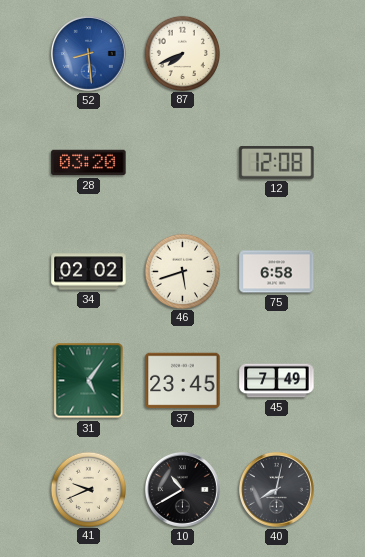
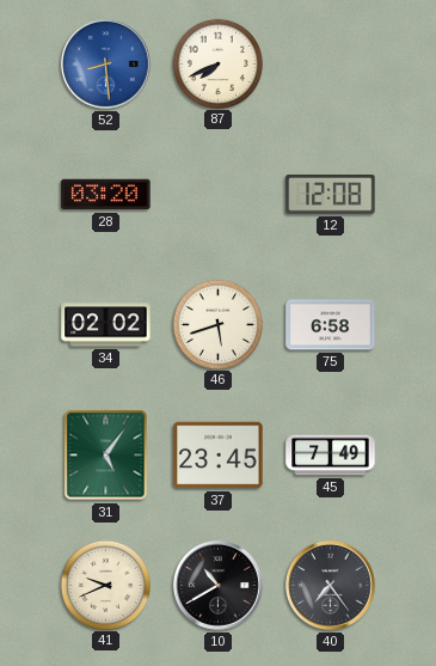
40: 8:02 -> 7:24 (331, 586)
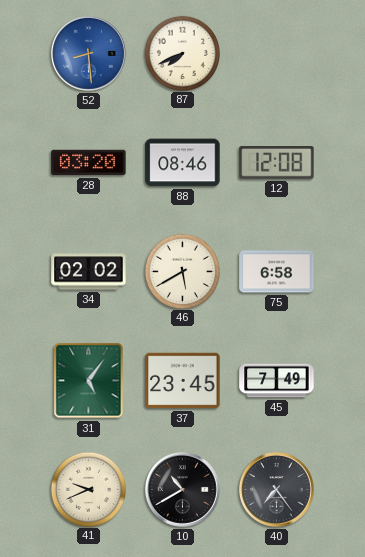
88: none -> 08:46 (183, 163)
46: 5:42 -> 5:40 (182, 271)
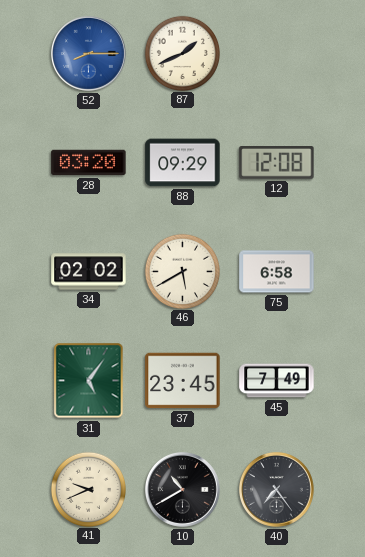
52: 8:29 -> 8:15 (89, 54)
87: 7:41 -> 1:41 (182, 53)
88: 08:46 -> 09:29 (183, 163)
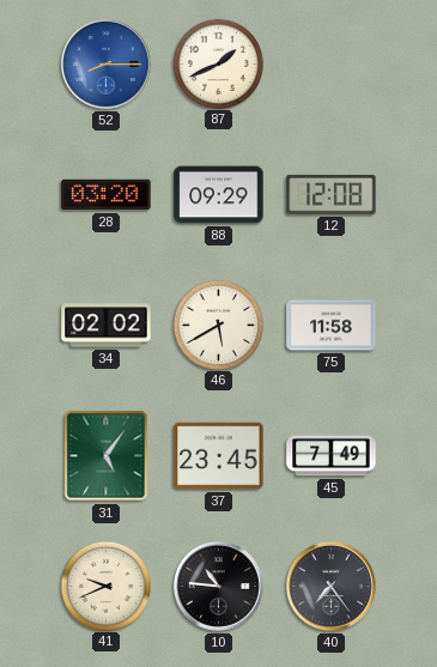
75: 6:58 -> 11:58 (332, 326)
10: 10:40 -> 10:46 (219, 587)
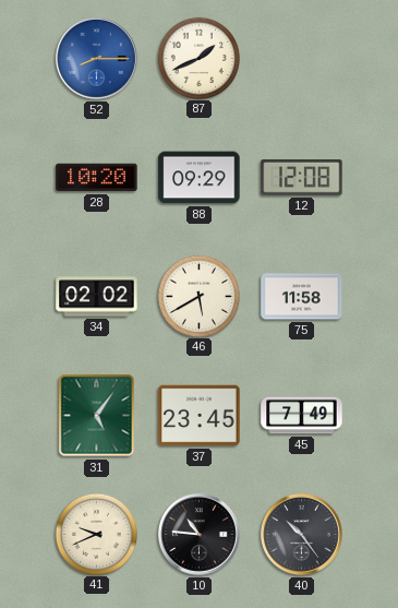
28: 03:20 -> 10:20 (97, 178)
40: 7:24 -> 10:24 (302, 535)
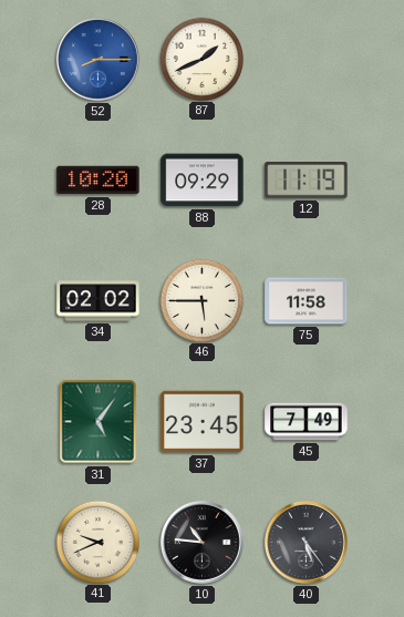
12: 12:08 -> 11:19 (307, 181)
46: 5:40 -> 5:45 (201, 300)
40: 10:24 -> 5:24 (307, 543)
